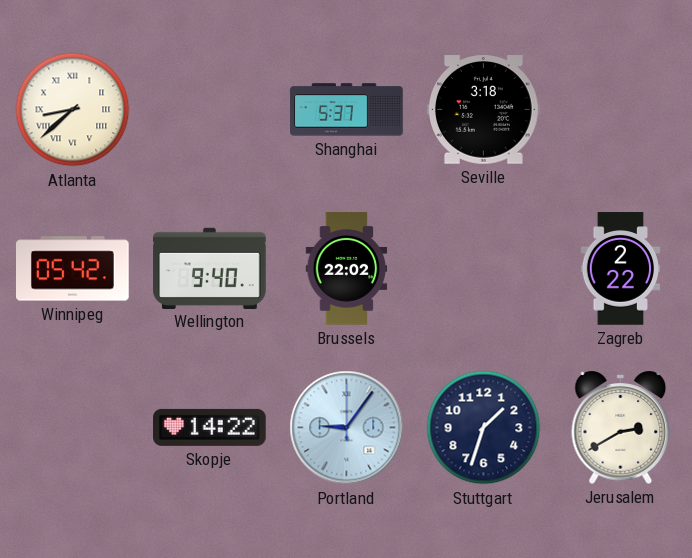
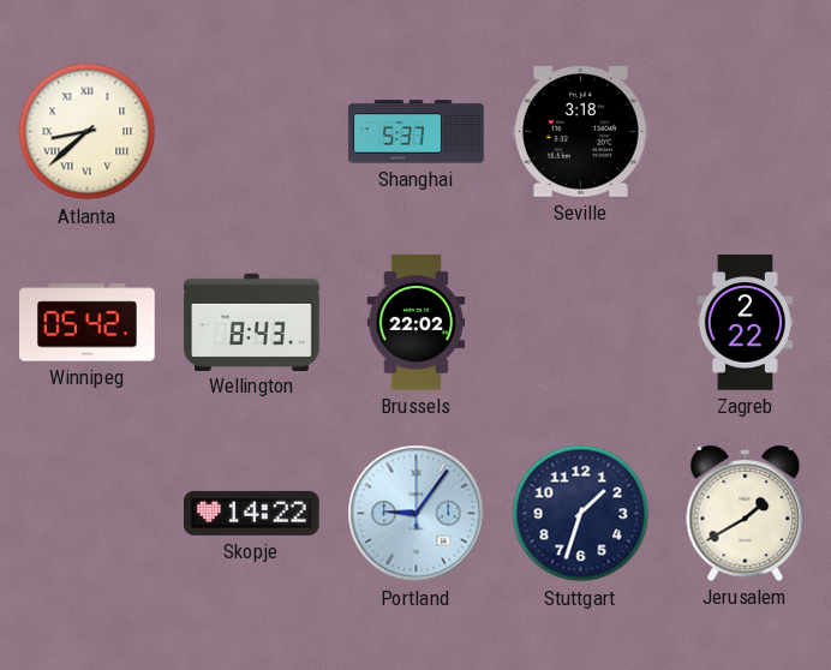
Wellington: 9:40 -> 8:43 (252, 322)
Jerusalem: 2:40 -> 1:40 (746, 513)
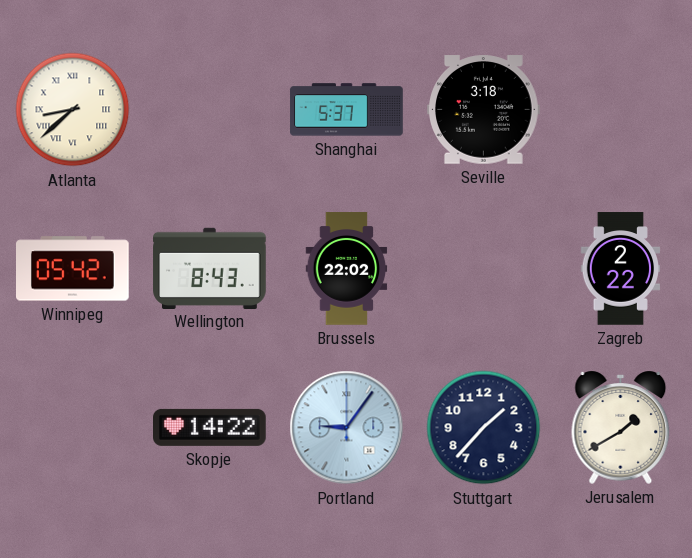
Stuttgart: 1:33 -> 1:37 (484, 428)
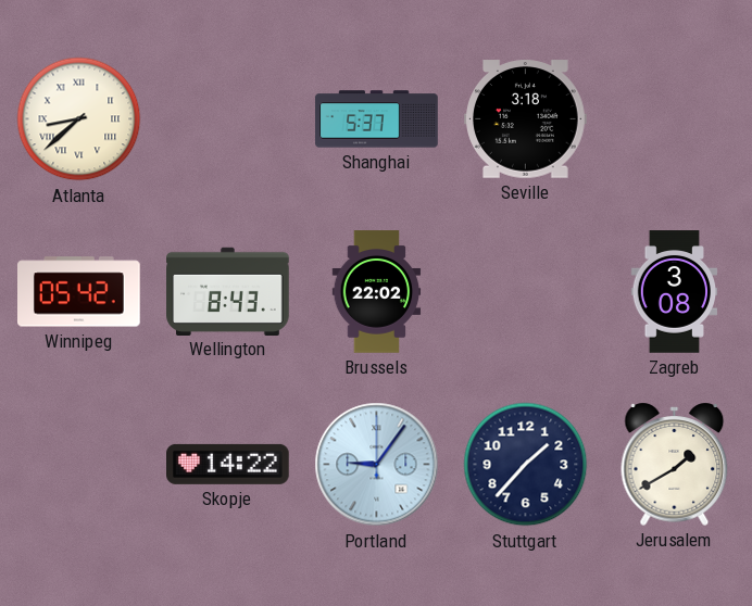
Zagreb: 2:22 -> 3:08 (675, 292)
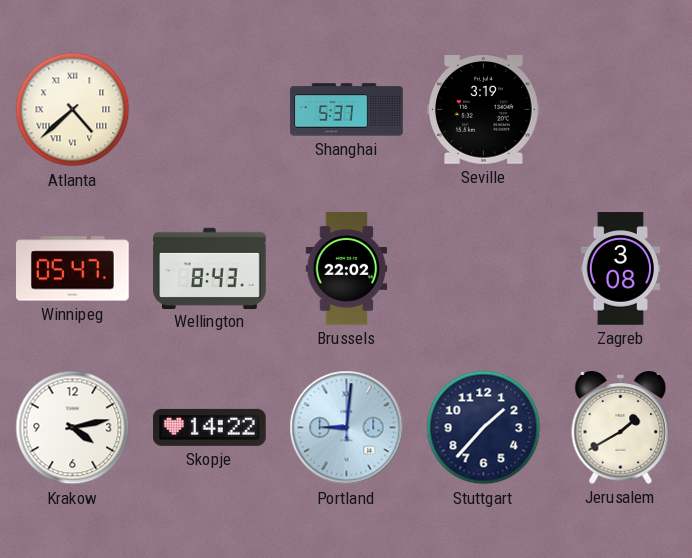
Atlanta: 8:38 -> 4:38 (73, 110)
Seville: 3:18 -> 3:19 (484, 110)
Winnipeg: 05:42 -> 05:47 (73, 269)
Krakow: none -> 4:13 (73, 428)
Portland: 9:06 -> 9:01 (347, 428)
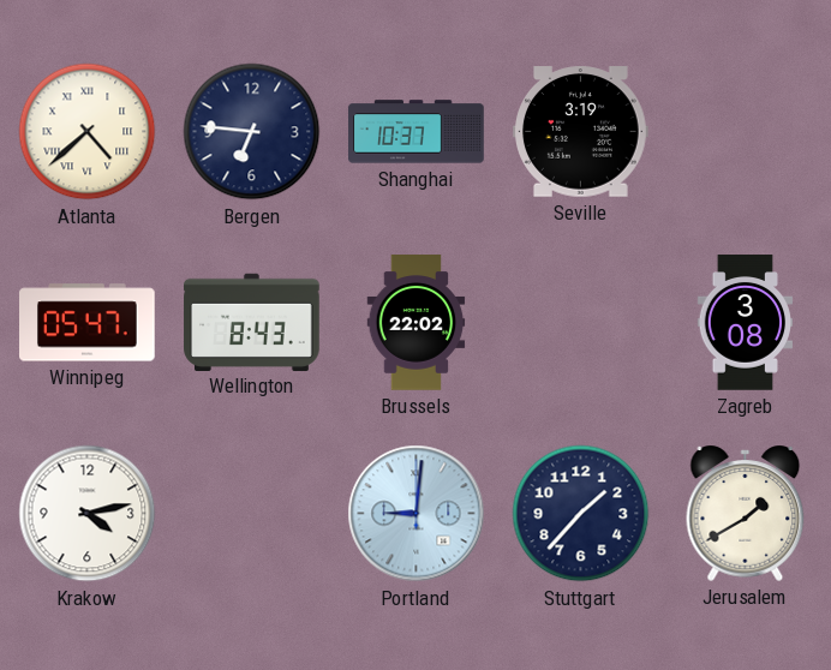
Bergen: none -> 6:46 (252, 132)
Shanghai: 5:37 -> 10:37 (417, 132)
Skopje: 14:22 -> none (210, 427)
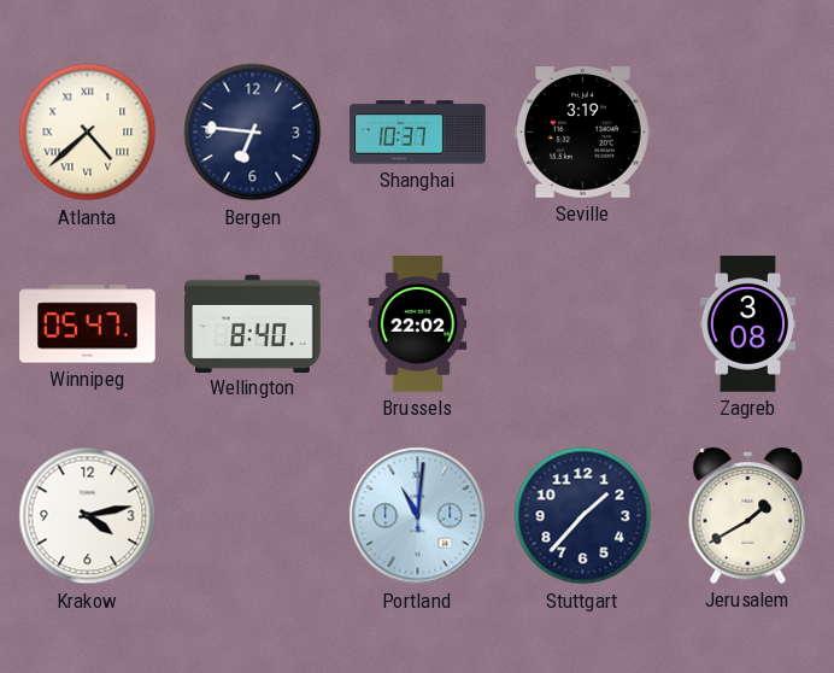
Wellington: 8:43 -> 8:40 (253, 323)
Portland: 9:01 -> 11:01 (418, 516)
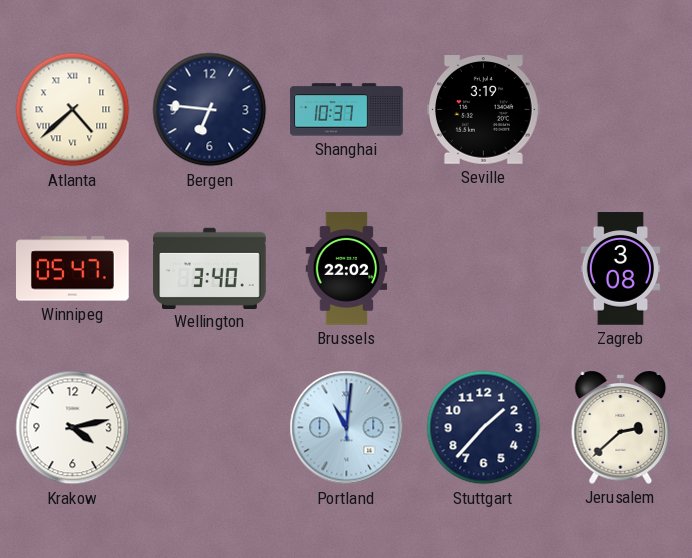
Wellington: 8:40 -> 3:40 (210, 268)
Jerusalem: 1:40 -> 2:38 (621, 427)
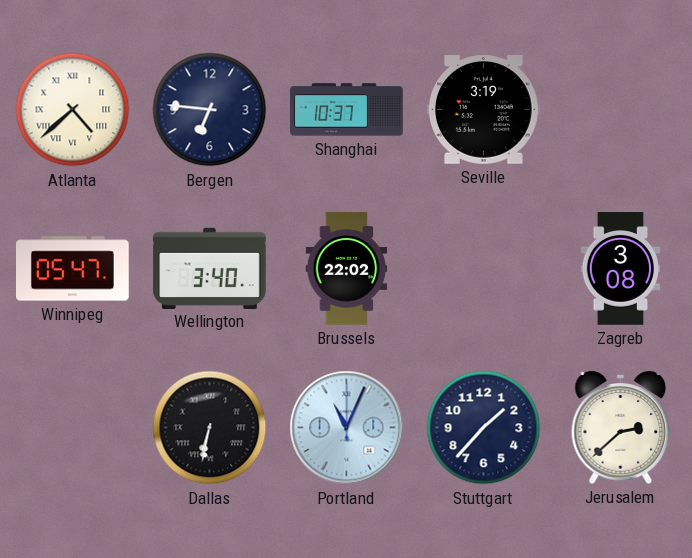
Krakow: 4:13 -> none (73, 428)
Dallas: none -> 6:32 (210, 428)
Portland: 11:01 -> 11:04 (347, 428)
